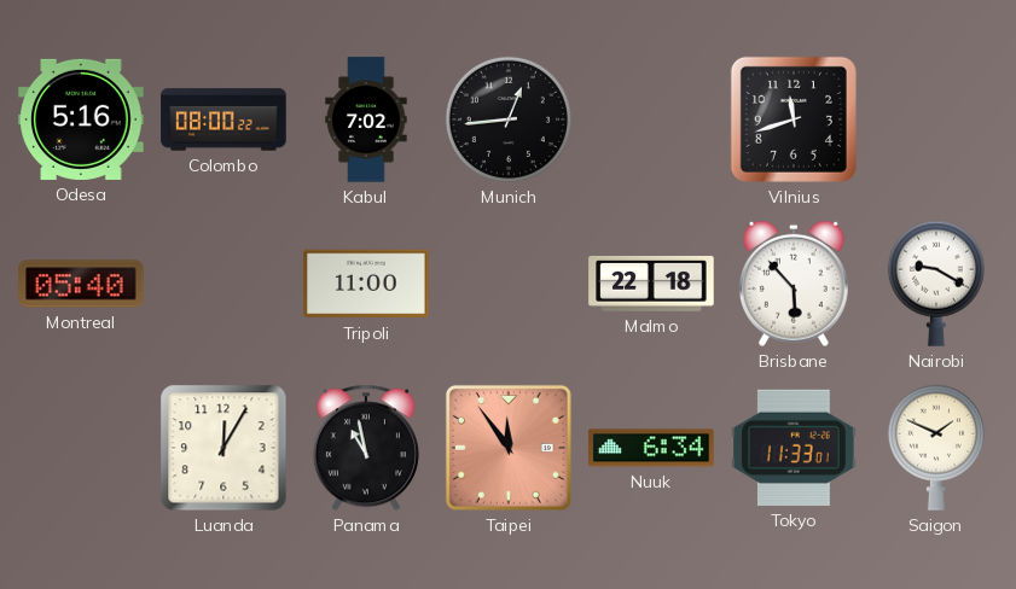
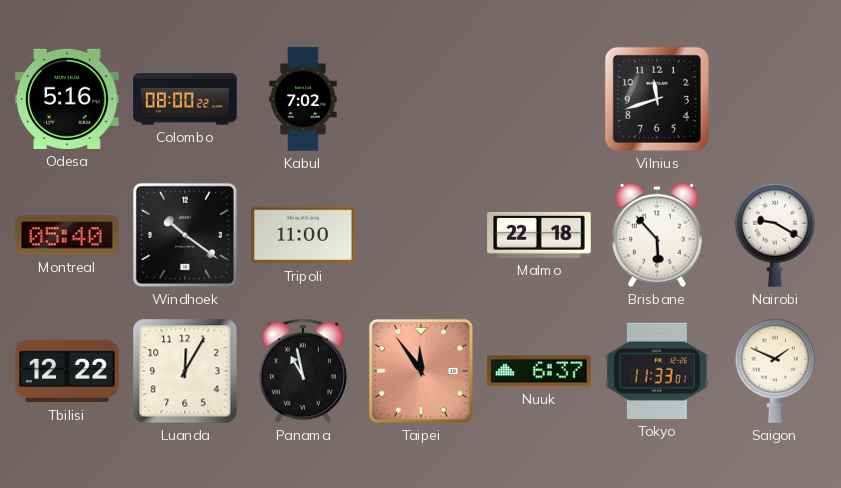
Munich: 12:44 -> none (509, 119)
Windhoek: none -> 10:21 (185, 235)
Tbilisi: none -> 12:22 (67, 371)
Nuuk: 6:34 -> 6:37 (539, 371)
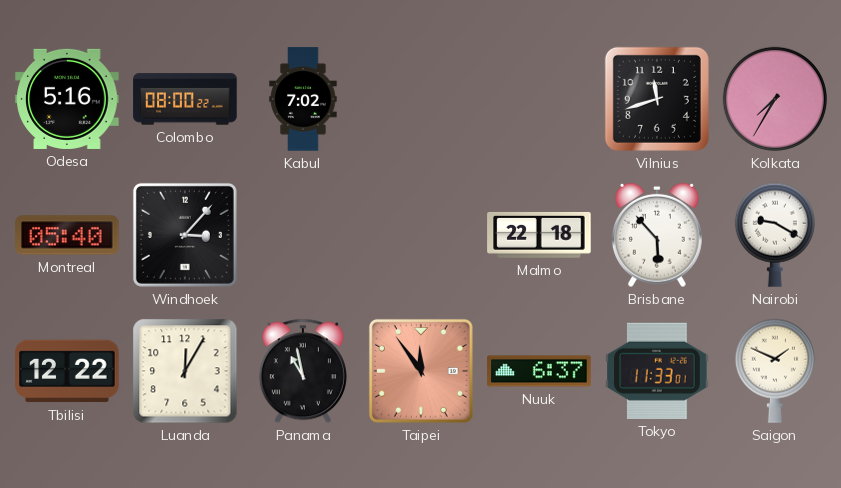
Kolkata: none -> 7:35 (775, 99)
Windhoek: 10:21 -> 3:07 (185, 235)
Tripoli: 11:00 -> none (303, 235)
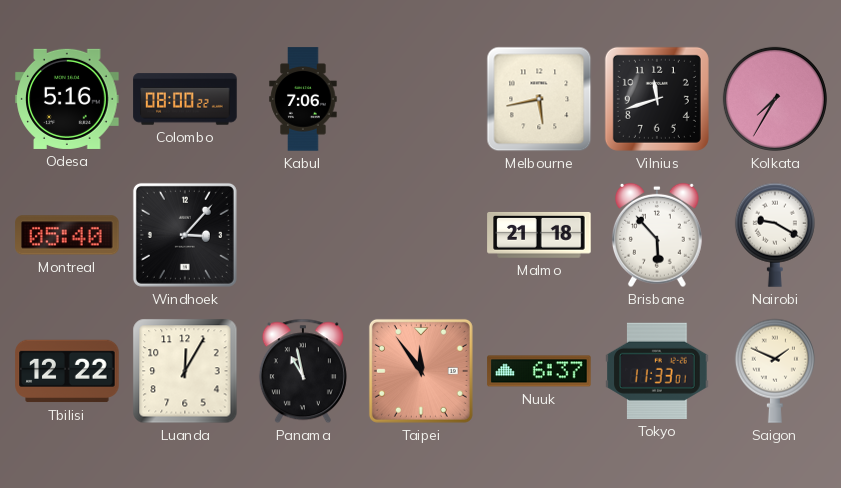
Kabul: 7:02 -> 7:06 (303, 99)
Melbourne: none -> 5:43 (539, 99)
Malmo: 22:18 -> 21:18 (539, 235)
